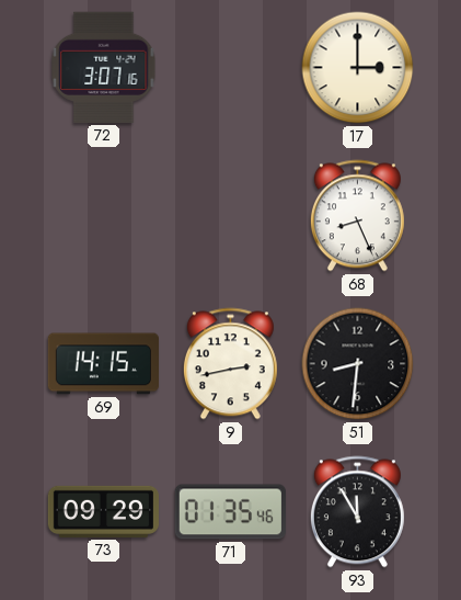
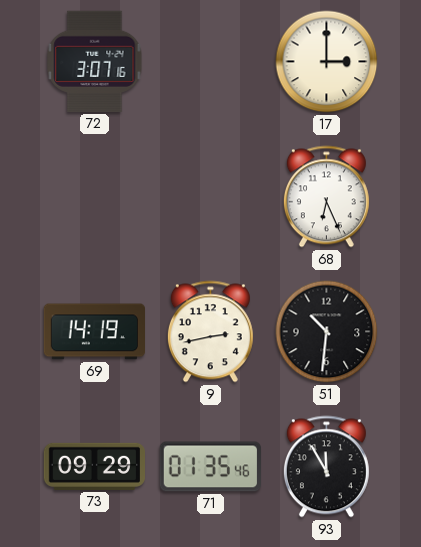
68: 8:26 -> 6:26 (326, 197)
69: 14:15 -> 14:19 (94, 332)
51: 8:31 -> 10:31 (327, 332)
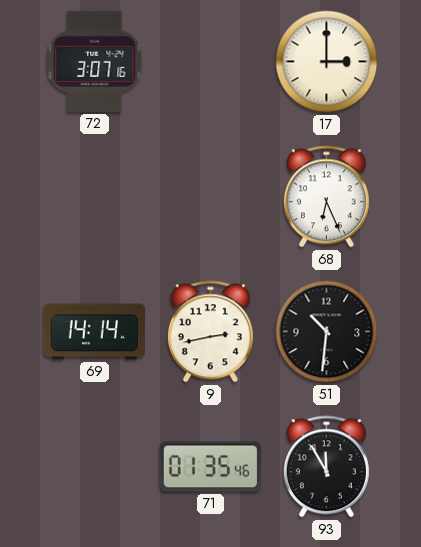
69: 14:19 -> 14:14 (94, 332)
73: 09:29 -> none (94, 466)
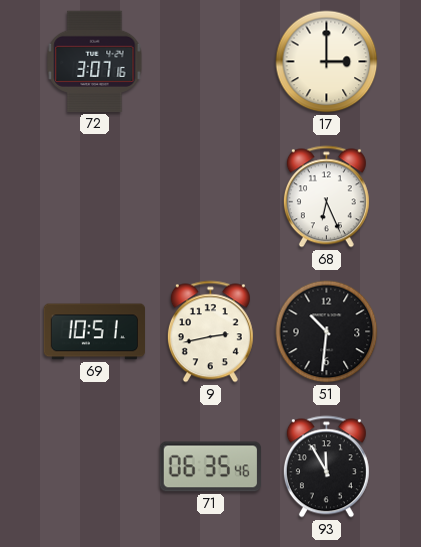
69: 14:14 -> 10:51 (94, 332)
71: 01:35 -> 06:35 (210, 467)
